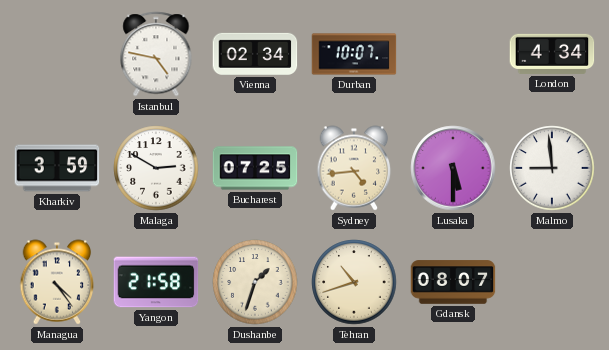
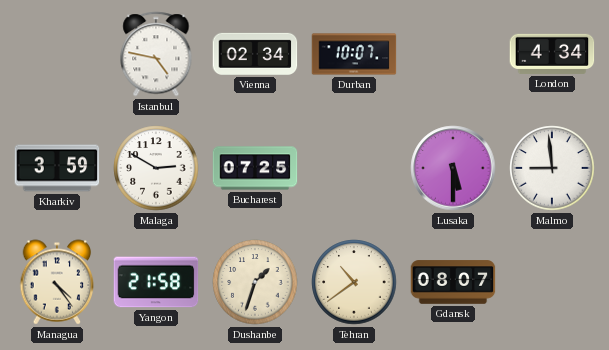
Sydney: 4:44 -> none (354, 168)
Tehran: 10:42 -> 10:39 (354, 282)
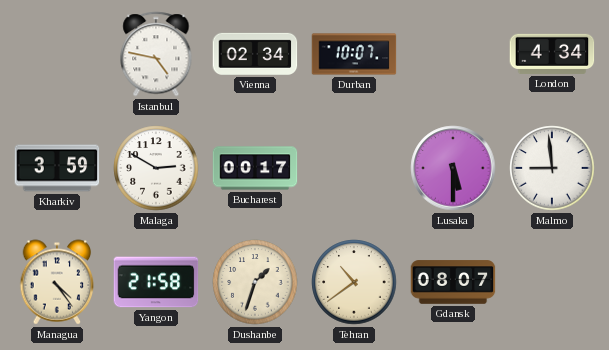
Bucharest: 07:25 -> 00:17 (255, 168)
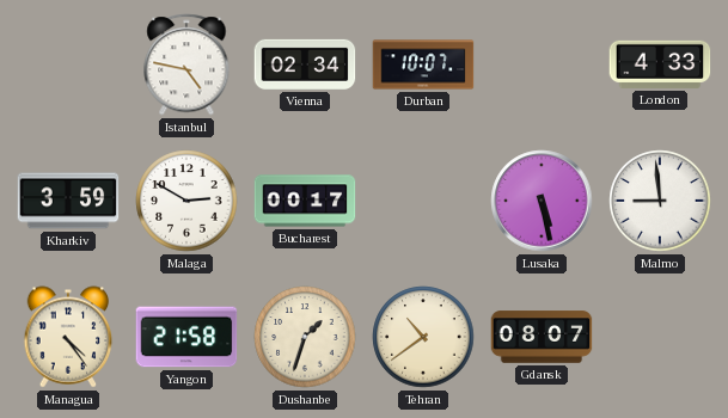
London: 4:34 -> 4:33 (660, 64)
Lusaka: 5:30 -> 5:28 (542, 201)
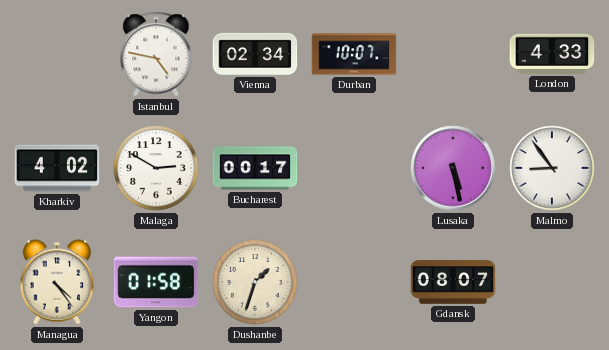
Kharkiv: 3:59 -> 4:02 (57, 168)
Malmo: 8:59 -> 8:54 (552, 168)
Yangon: 21:58 -> 01:58 (156, 282)
Tehran: 10:39 -> none (423, 337)
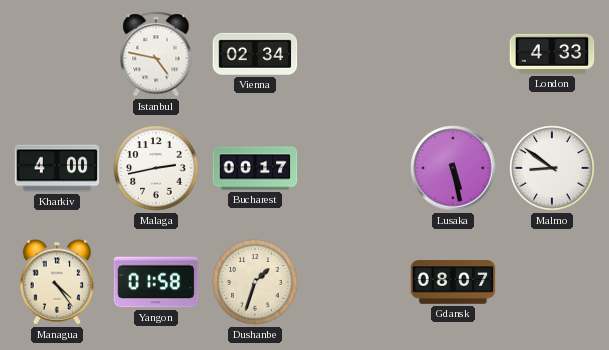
Durban: 10:07 -> none (354, 54)
Kharkiv: 4:02 -> 4:00 (57, 168)
Malaga: 2:50 -> 2:43 (156, 168)
Malmo: 8:54 -> 8:51 (552, 168)
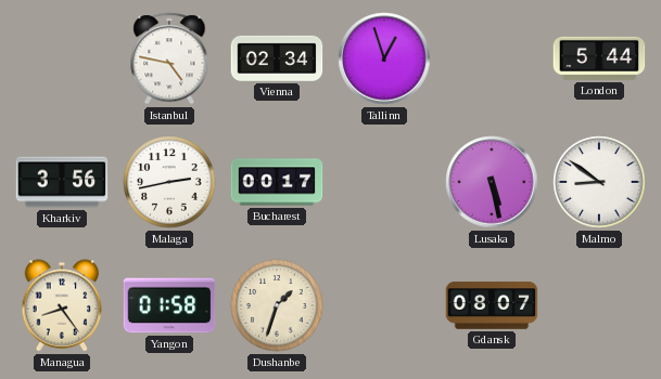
Tallinn: none -> 12:57 (384, 58)
London: 4:33 -> 5:44 (599, 58)
Kharkiv: 4:00 -> 3:56 (62, 182)
Managua: 4:24 -> 8:24 (62, 305)
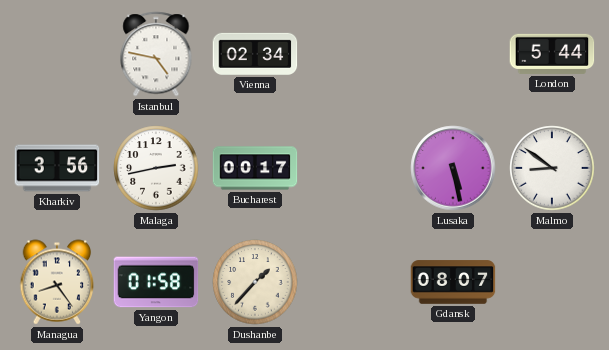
Tallinn: 12:57 -> none (384, 58)
Dushanbe: 1:33 -> 1:37 (255, 282)
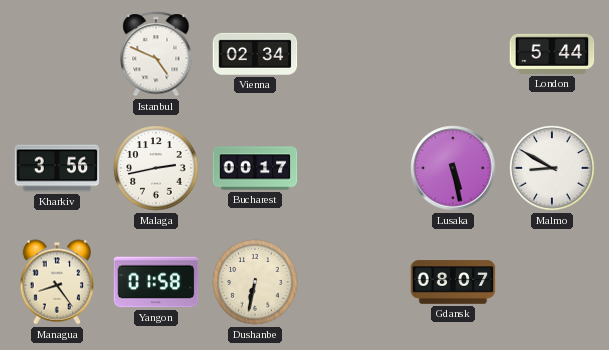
Istanbul: 4:47 -> 4:49 (156, 54)
Malmo: 8:51 -> 8:50 (552, 168)
Dushanbe: 1:37 -> 6:32 (255, 282)
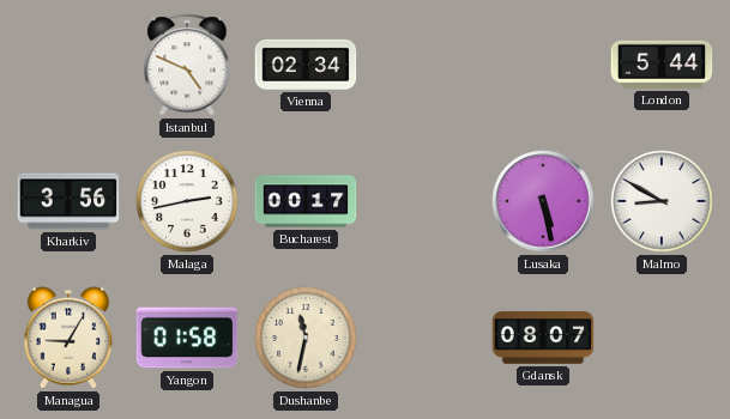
Managua: 8:24 -> 9:05 (68, 338)
Dushanbe: 6:32 -> 11:32 (306, 338)
